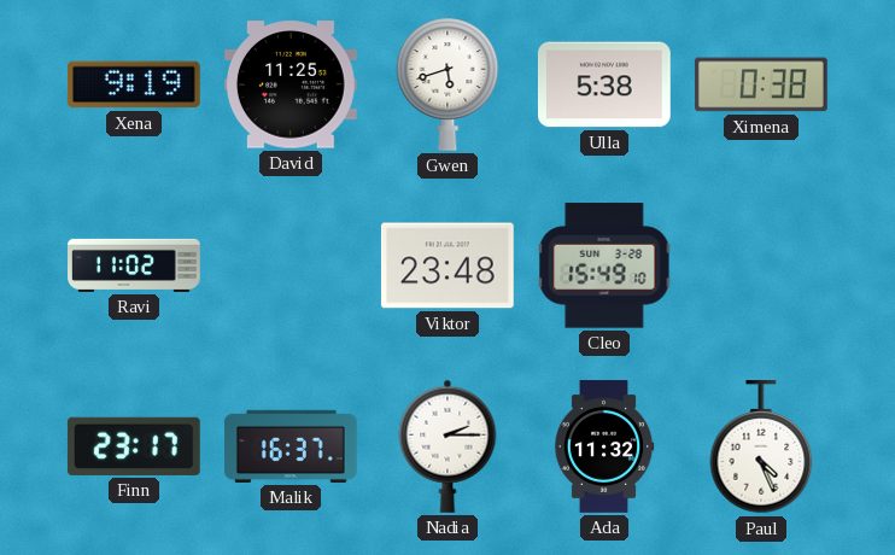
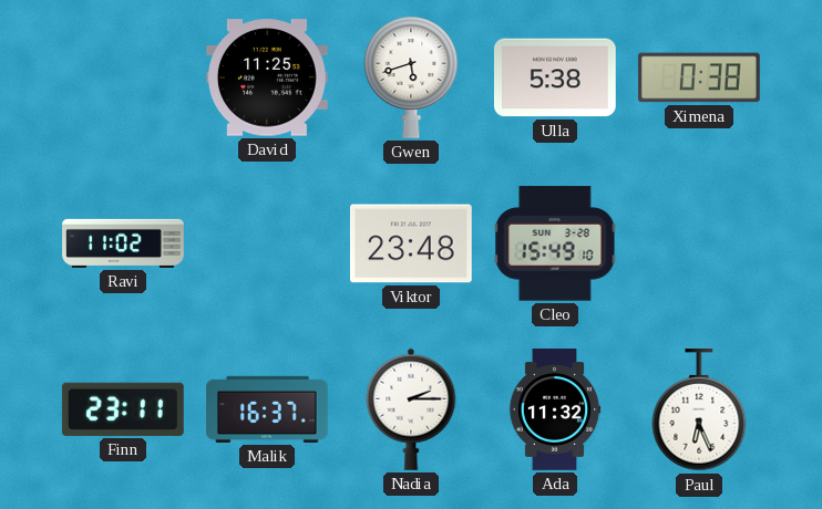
Xena: 9:19 -> none (134, 84)
Finn: 23:17 -> 23:11 (123, 409)
Paul: 4:26 -> 6:26 (699, 411)
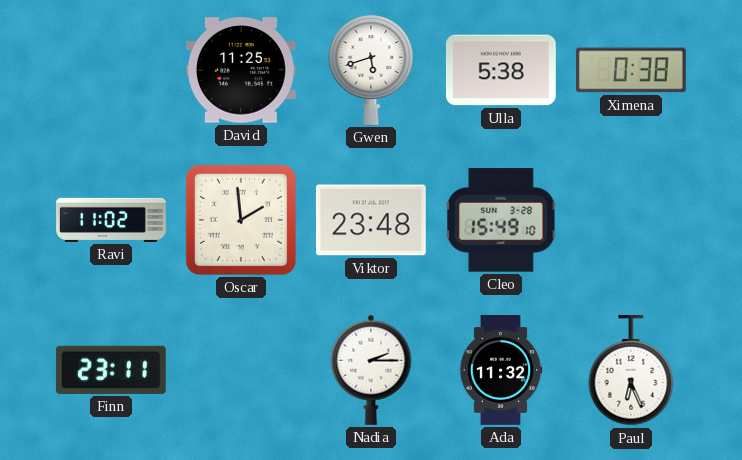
Oscar: none -> 1:59 (241, 220)
Malik: 16:37 -> none (267, 409)
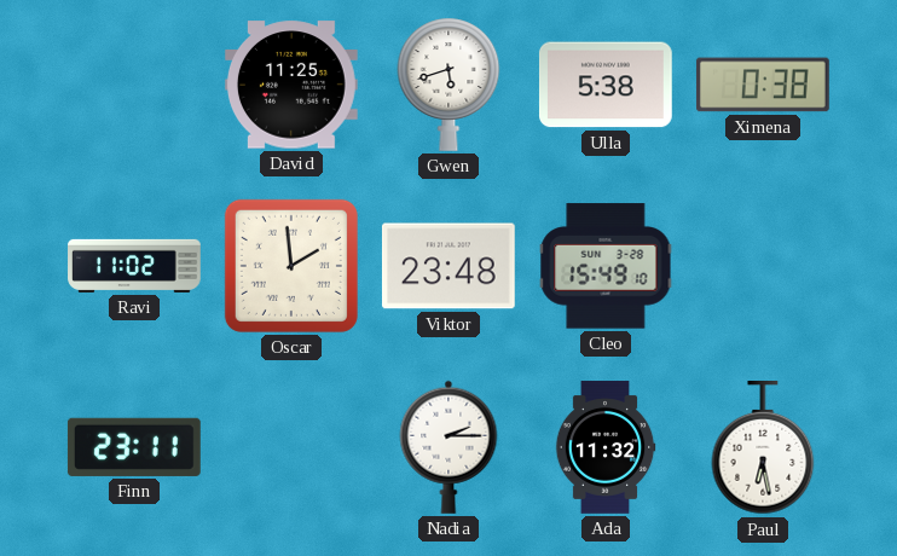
Paul: 6:26 -> 6:28 (763, 448)
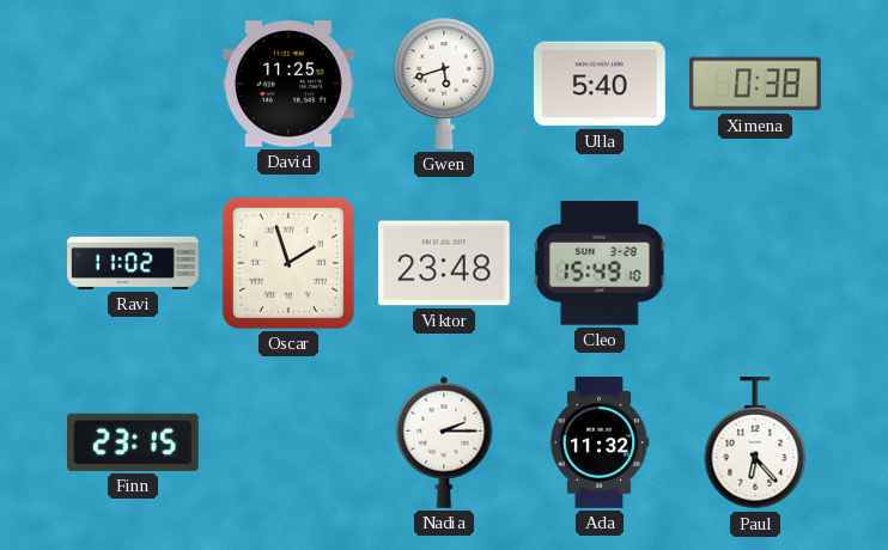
Ulla: 5:38 -> 5:40 (600, 84)
Oscar: 1:59 -> 1:57 (288, 263)
Finn: 23:11 -> 23:15 (133, 442)
Paul: 6:28 -> 6:23 (755, 444)
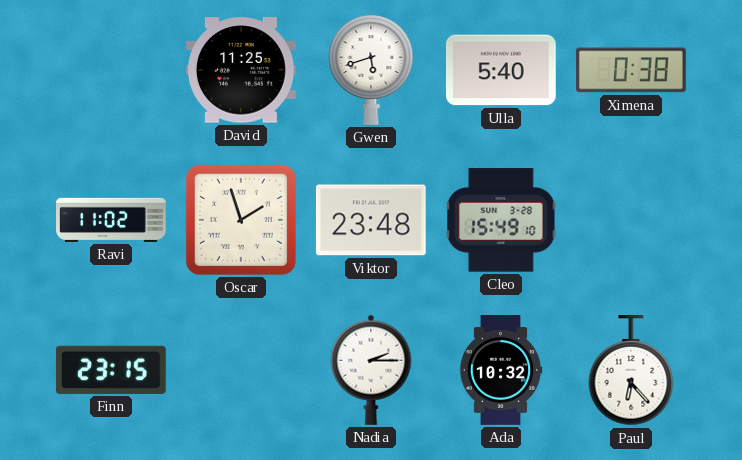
Ada: 11:32 -> 10:32 (501, 370)
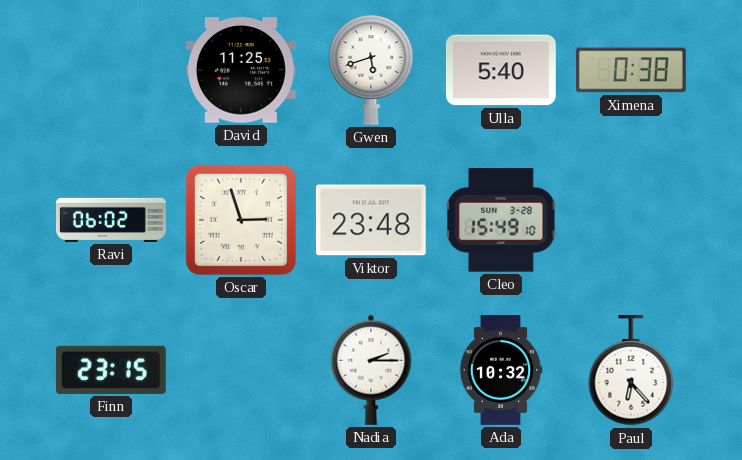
Ravi: 11:02 -> 06:02 (111, 220)
Oscar: 1:57 -> 2:57 (241, 220)
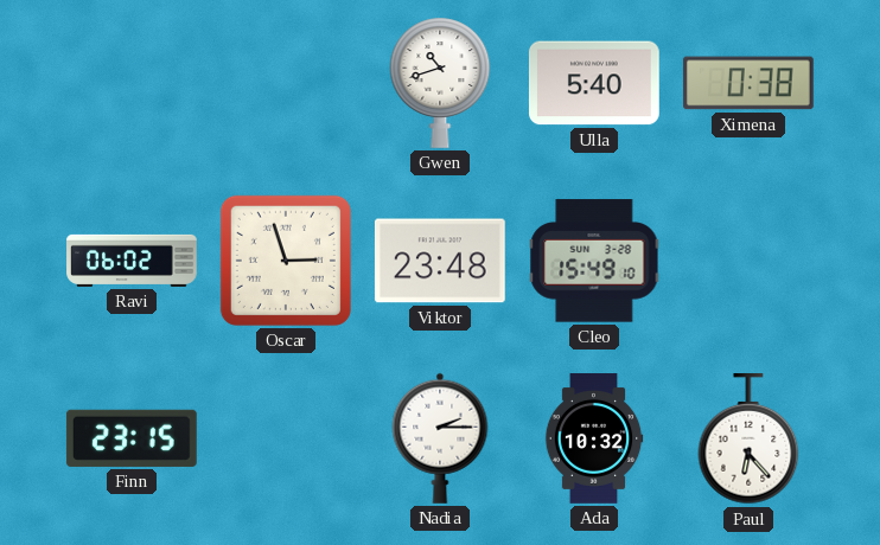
David: 11:25 -> none (241, 70)
Gwen: 5:42 -> 10:42 (440, 83)
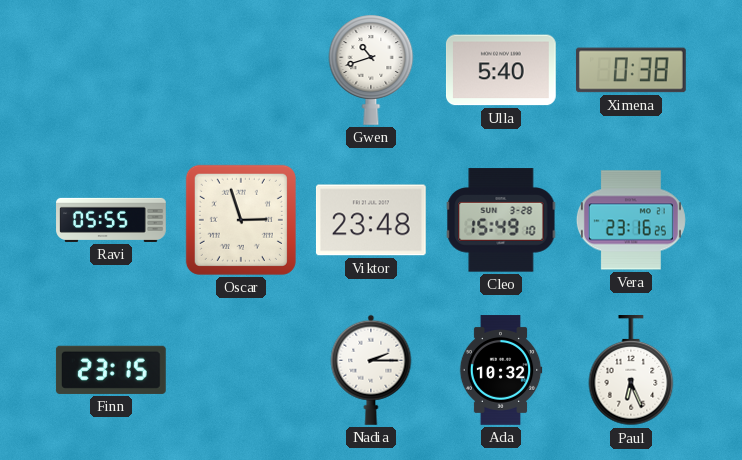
Ravi: 06:02 -> 05:55 (111, 220)
Vera: none -> 23:16 (631, 220)
Paul: 6:23 -> 6:26 (631, 371)
